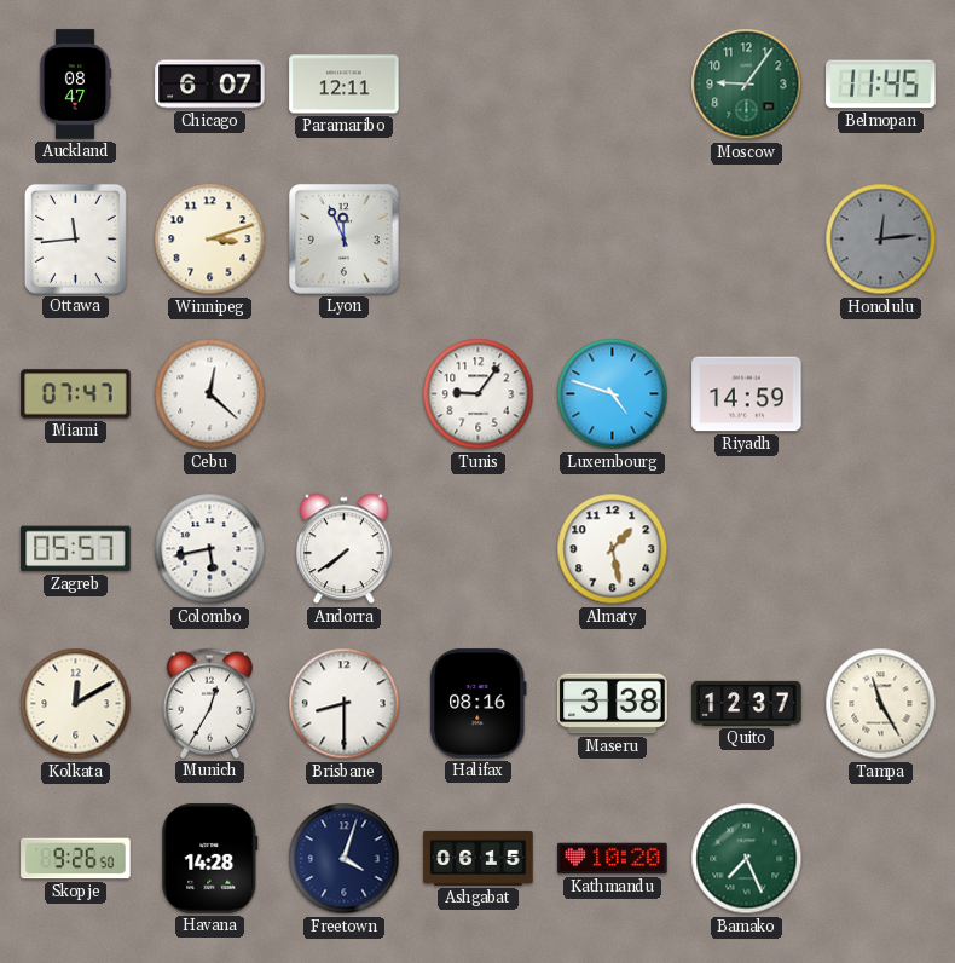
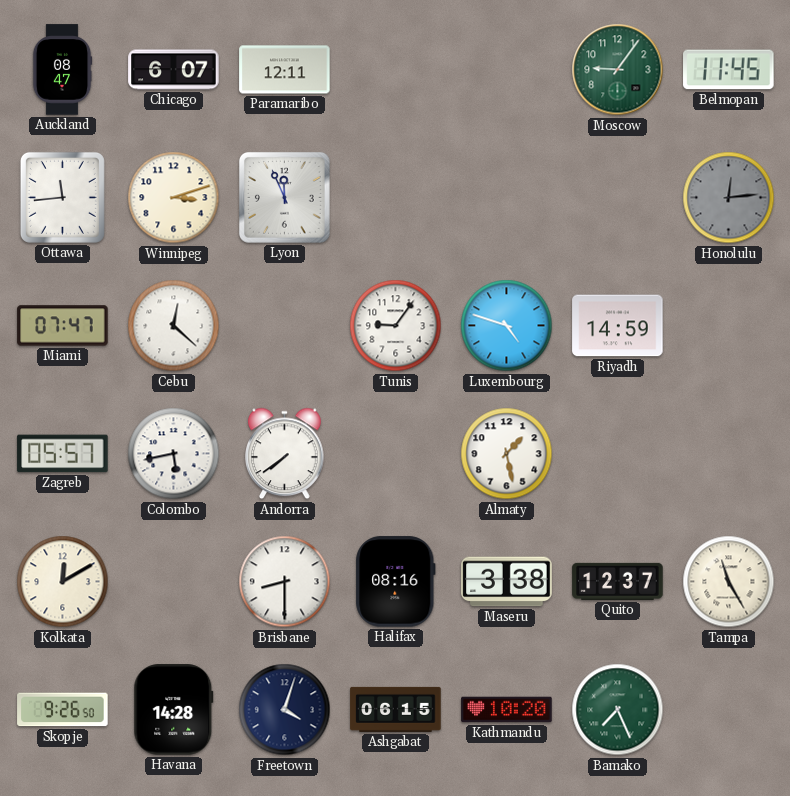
Munich: 12:35 -> none (210, 703)
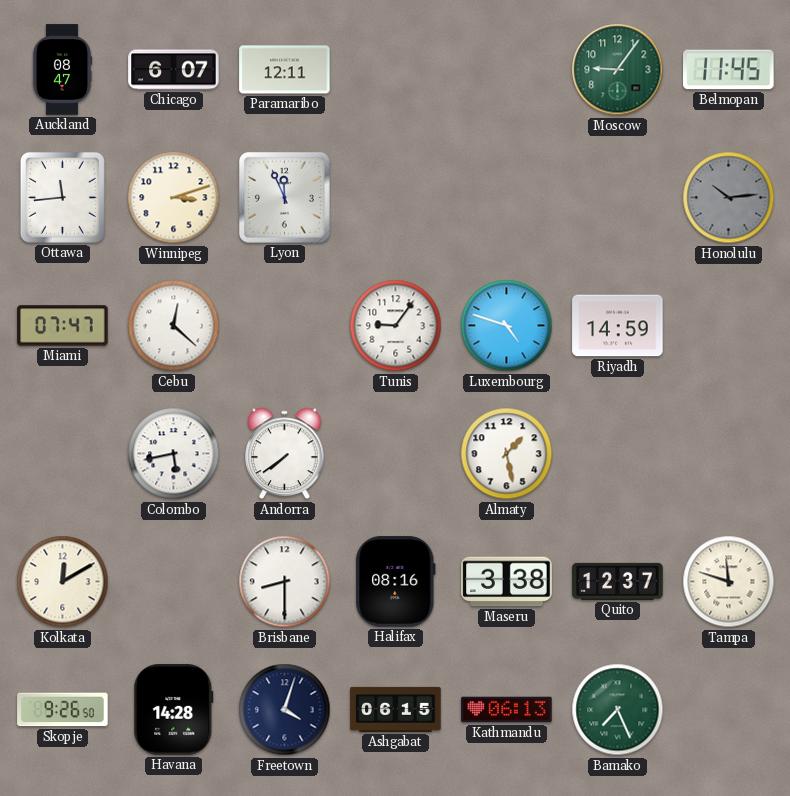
Honolulu: 12:14 -> 10:14 (729, 198)
Zagreb: 05:57 -> none (63, 454)
Tampa: 11:25 -> 11:48 (729, 582)
Kathmandu: 10:20 -> 06:13 (507, 710)
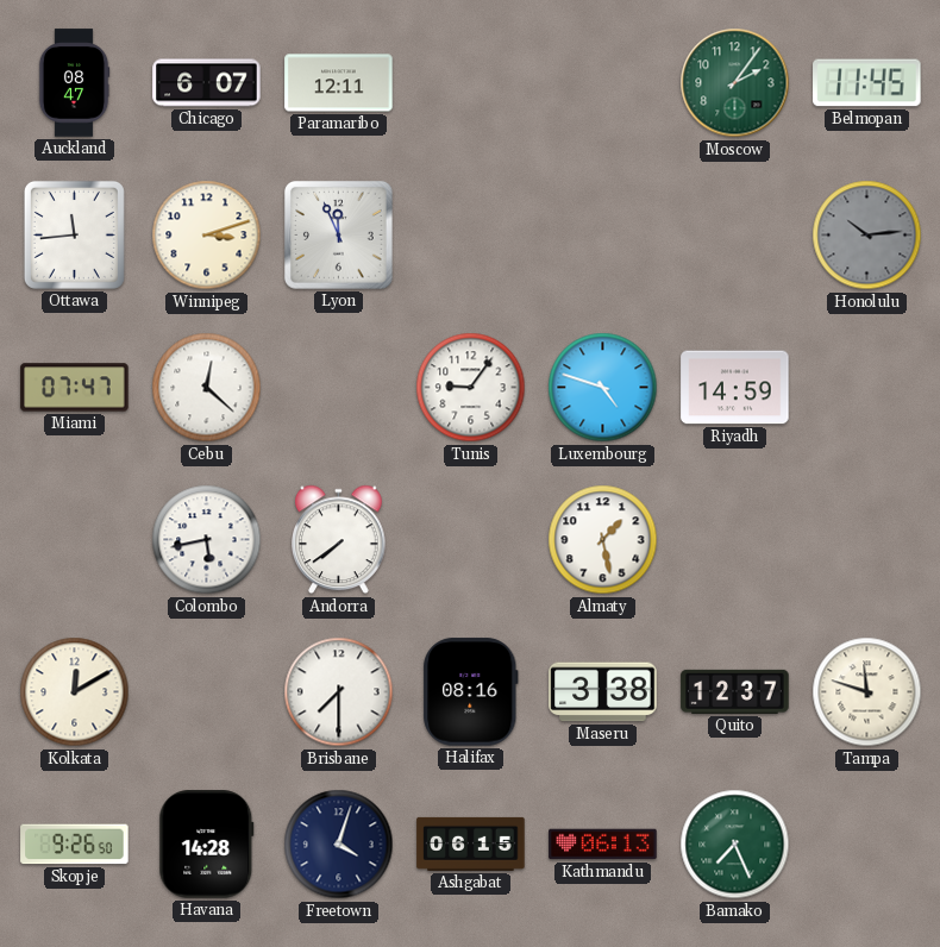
Moscow: 9:06 -> 2:06 (735, 83)
Brisbane: 8:30 -> 7:30 (339, 692)
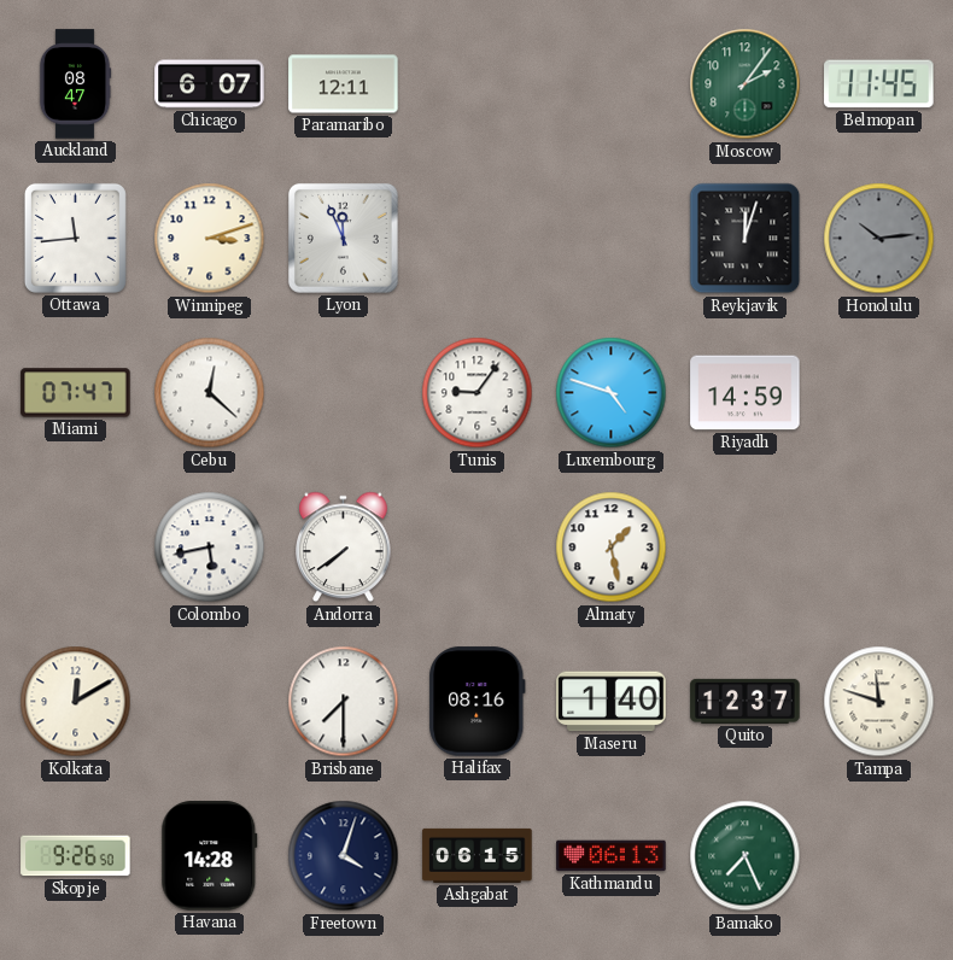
Reykjavik: none -> 12:03 (746, 239)
Maseru: 3:38 -> 1:40 (612, 702)
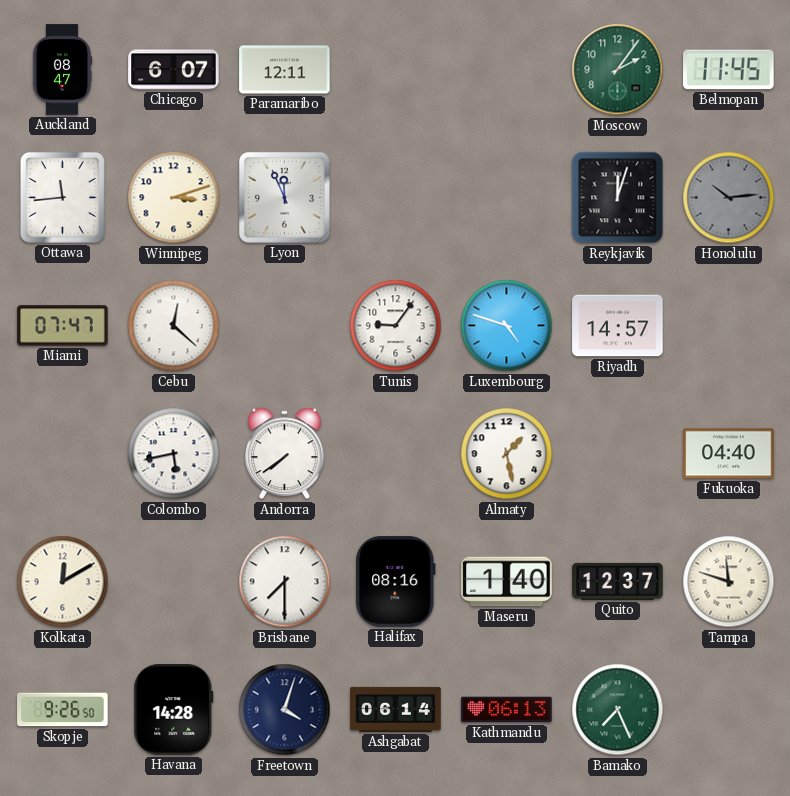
Riyadh: 14:59 -> 14:57 (618, 326)
Fukuoka: none -> 04:40 (729, 454)
Ashgabat: 06:15 -> 06:14 (396, 709)
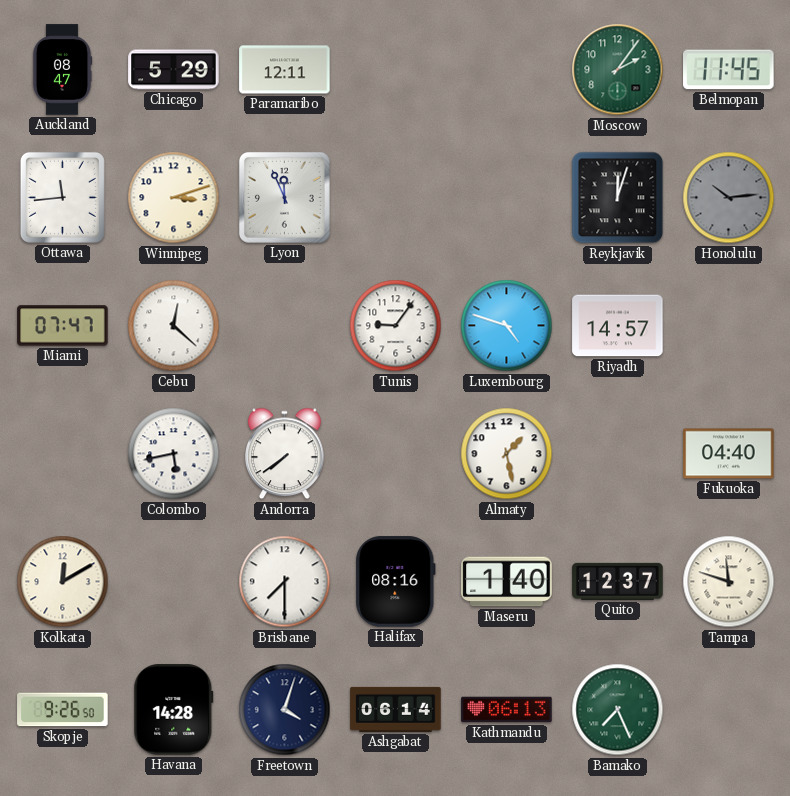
Chicago: 6:07 -> 5:29 (174, 70)
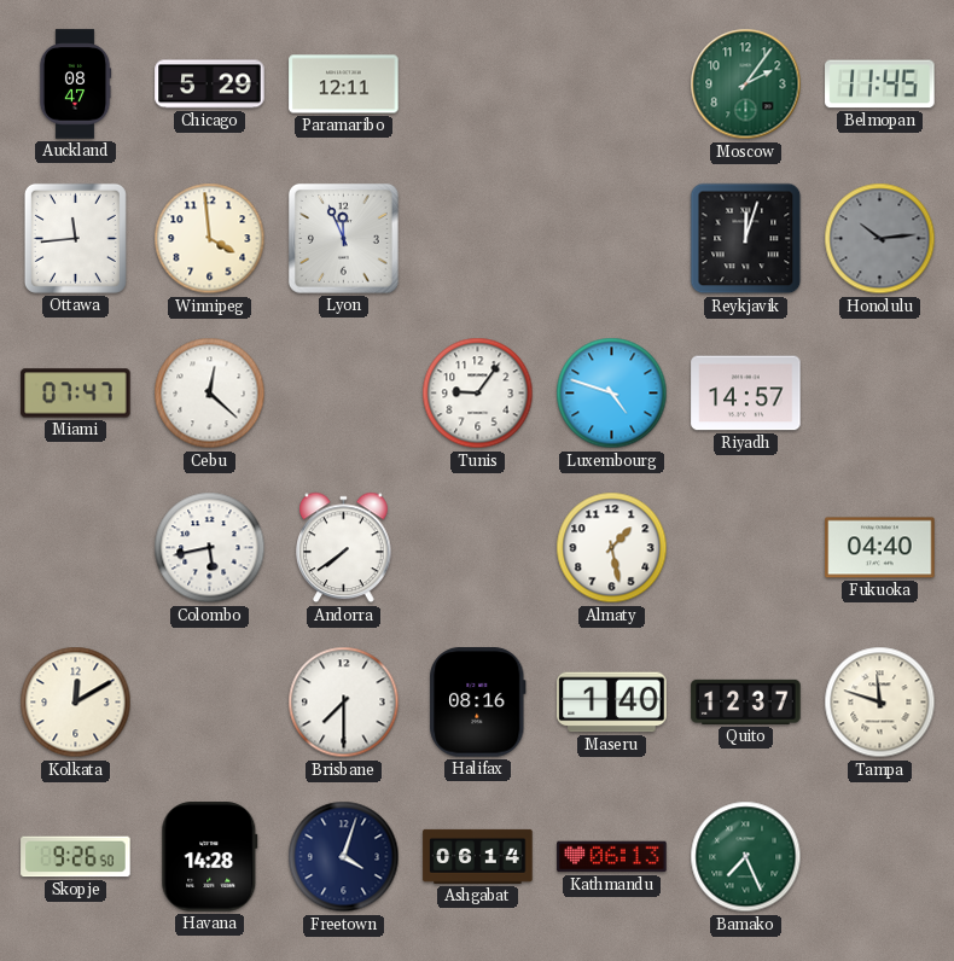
Winnipeg: 3:12 -> 3:59 (210, 239)
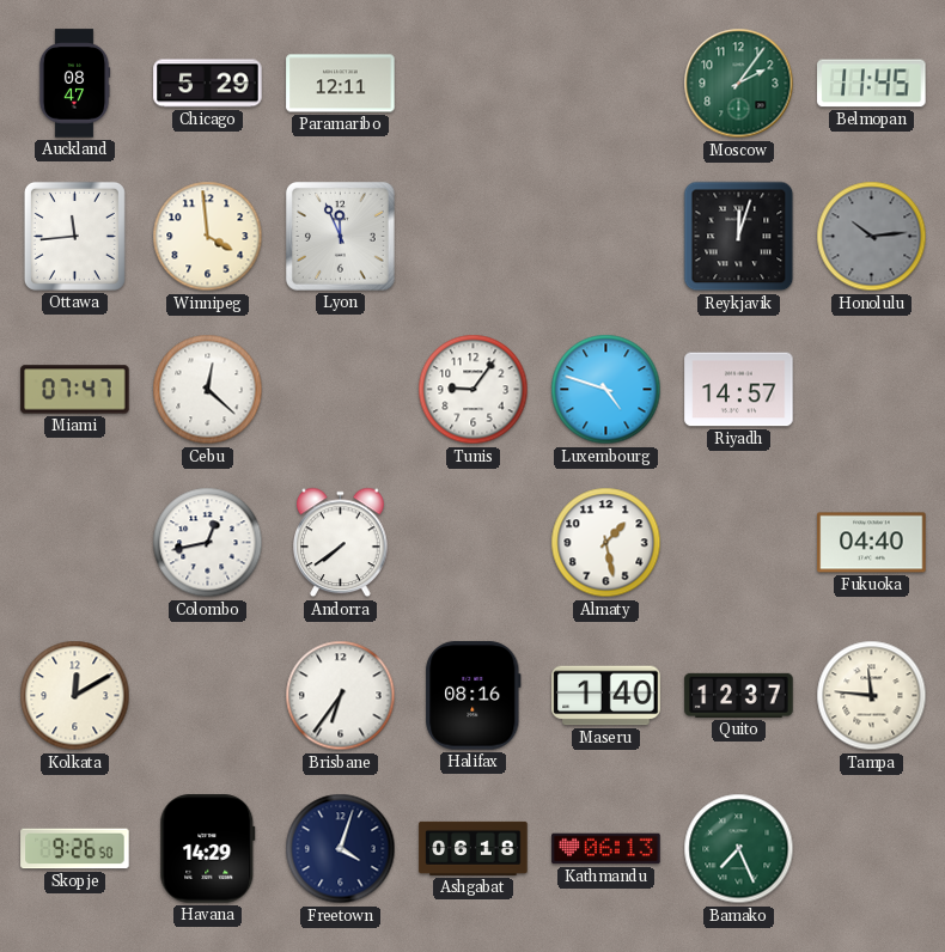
Colombo: 5:43 -> 12:43 (208, 543)
Brisbane: 7:30 -> 6:36 (341, 696)
Tampa: 11:48 -> 11:46 (872, 696)
Havana: 14:28 -> 14:29 (208, 849)
Ashgabat: 06:14 -> 06:18 (474, 848)
